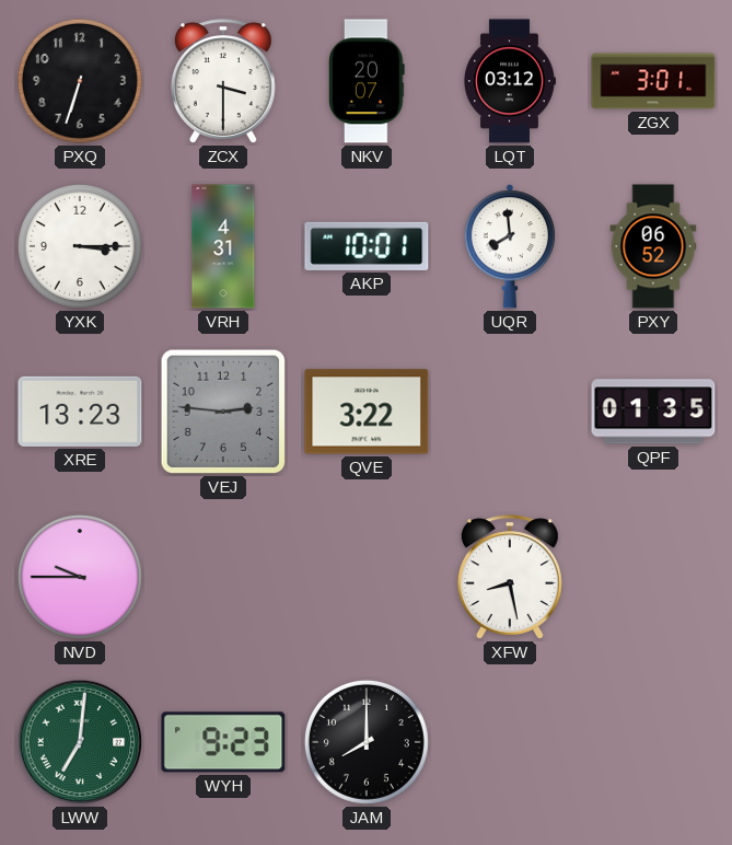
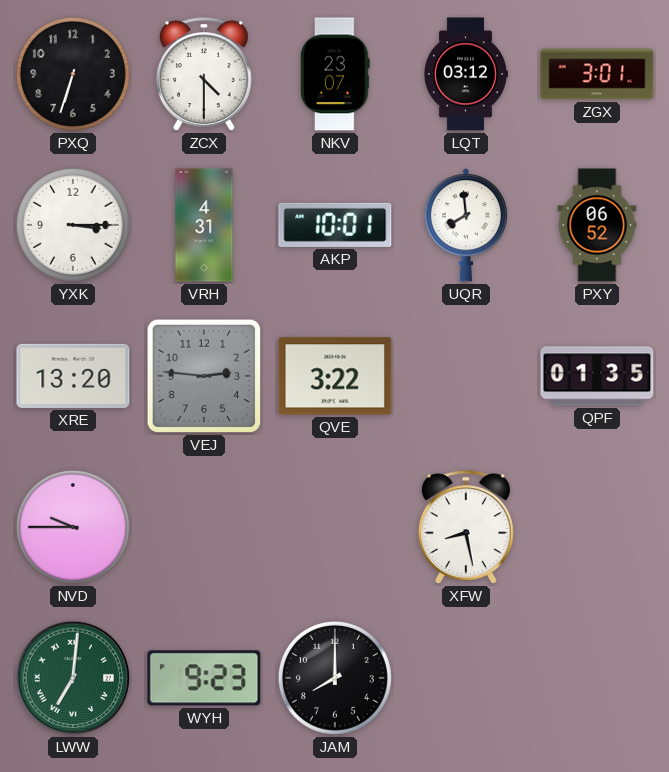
ZCX: 3:30 -> 4:30 (204, 74)
NKV: 20:07 -> 23:07 (335, 74)
XRE: 13:23 -> 13:20 (73, 376)
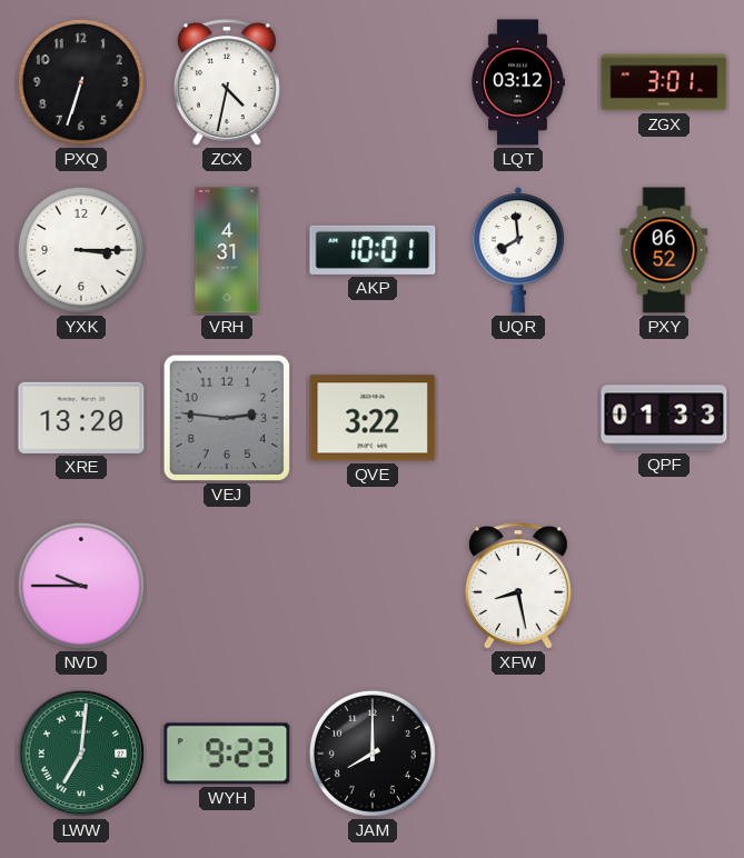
ZCX: 4:30 -> 4:32 (227, 82)
NKV: 23:07 -> none (335, 74)
QPF: 01:35 -> 01:33 (664, 418)
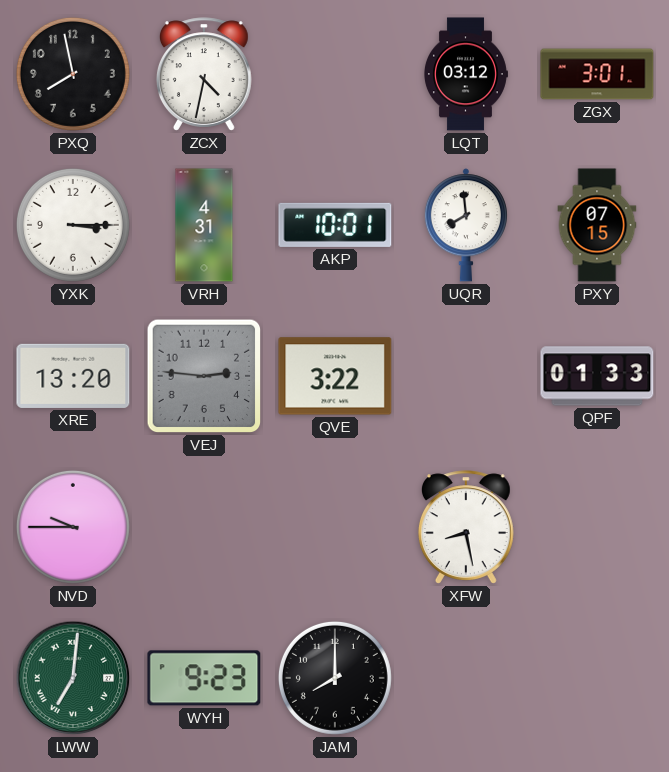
PXQ: 6:33 -> 7:58 (73, 74)
PXY: 06:52 -> 07:15 (597, 225)
